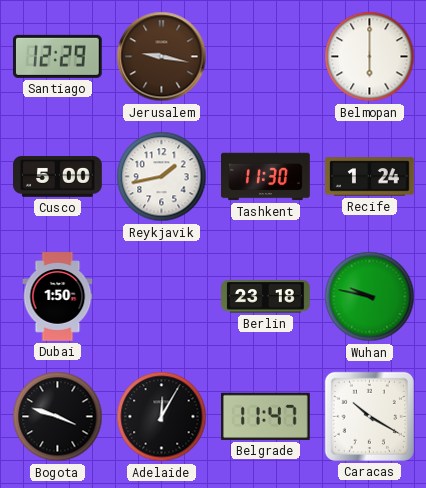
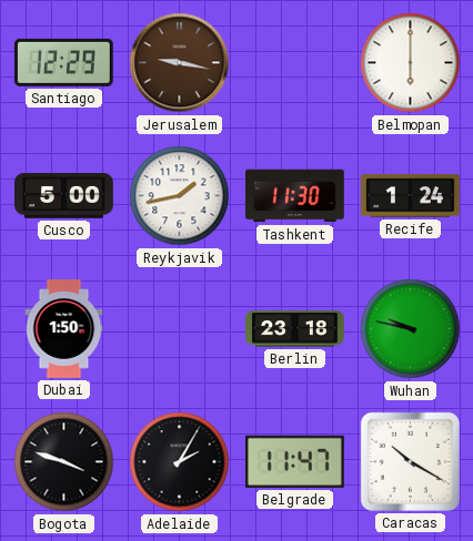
Adelaide: 12:05 -> 2:05 (180, 462)
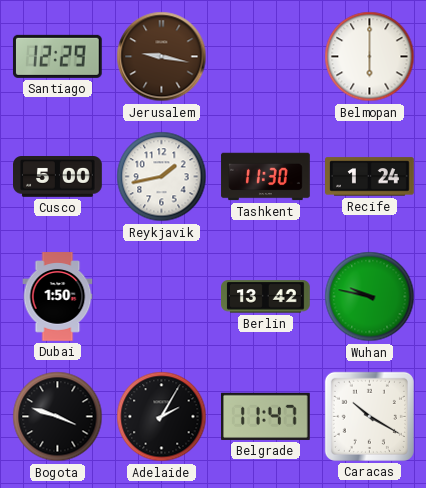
Berlin: 23:18 -> 13:42 (266, 297)
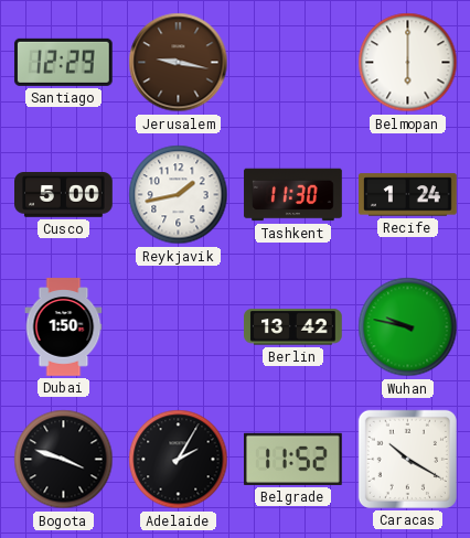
Belgrade: 11:47 -> 11:52 (293, 459)
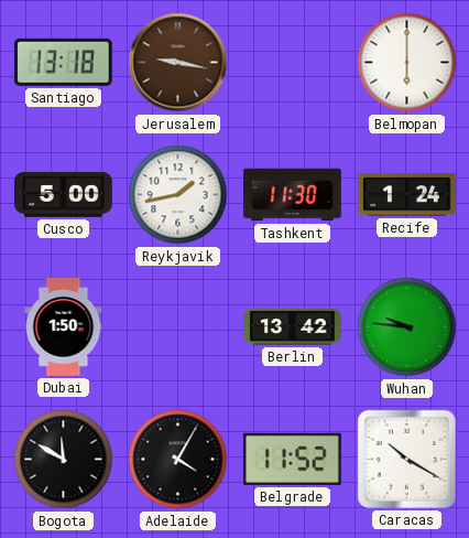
Santiago: 12:29 -> 13:18 (63, 62)
Wuhan: 9:47 -> 9:46 (407, 327)
Bogota: 3:48 -> 11:50 (64, 460)
Adelaide: 2:05 -> 4:05 (178, 460)
